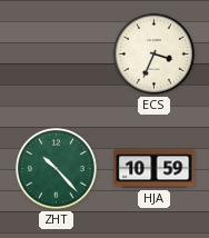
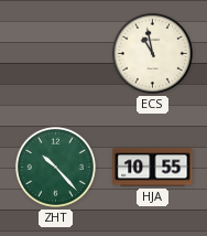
ECS: 3:34 -> 10:58 (152, 53)
HJA: 10:59 -> 10:55 (153, 168)
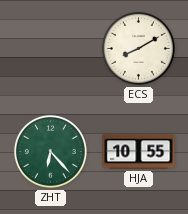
ECS: 10:58 -> 8:10 (138, 48)
ZHT: 10:23 -> 6:23 (50, 151)
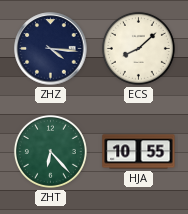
ZHZ: none -> 4:16 (51, 49)
ECS: 8:10 -> 8:08 (138, 48)
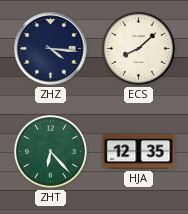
HJA: 10:55 -> 12:35 (139, 152)
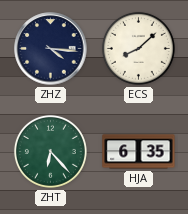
HJA: 12:35 -> 6:35 (139, 152)
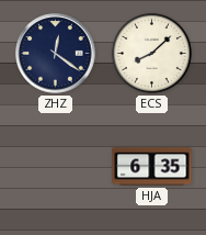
ZHZ: 4:16 -> 12:21 (56, 54)
ZHT: 6:23 -> none (50, 151)
